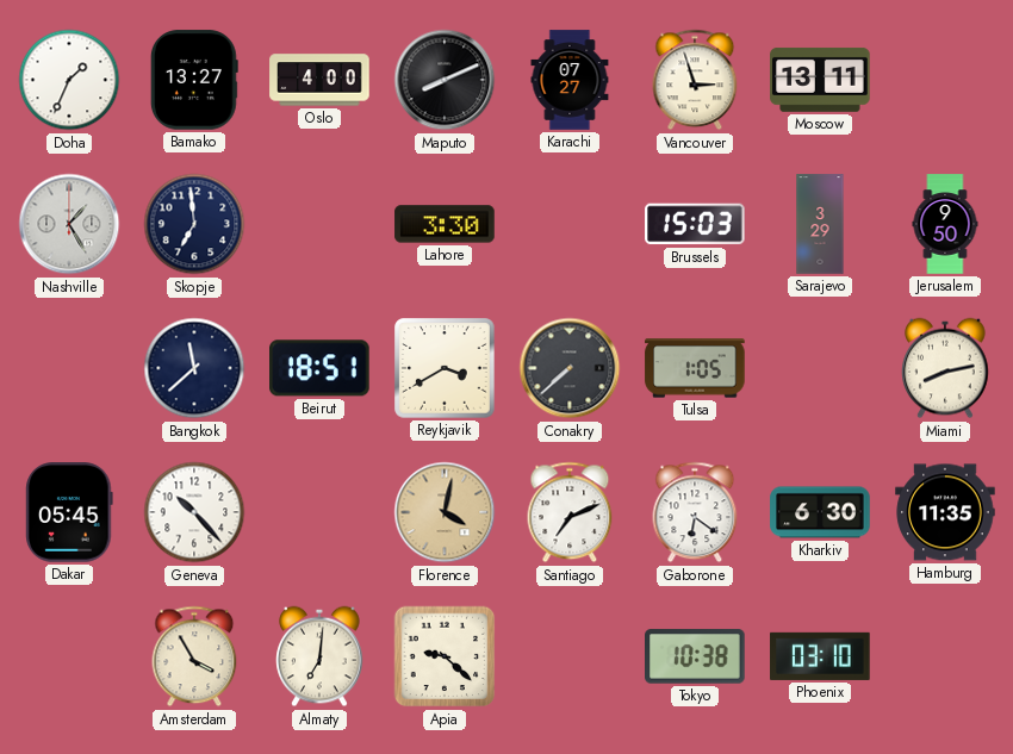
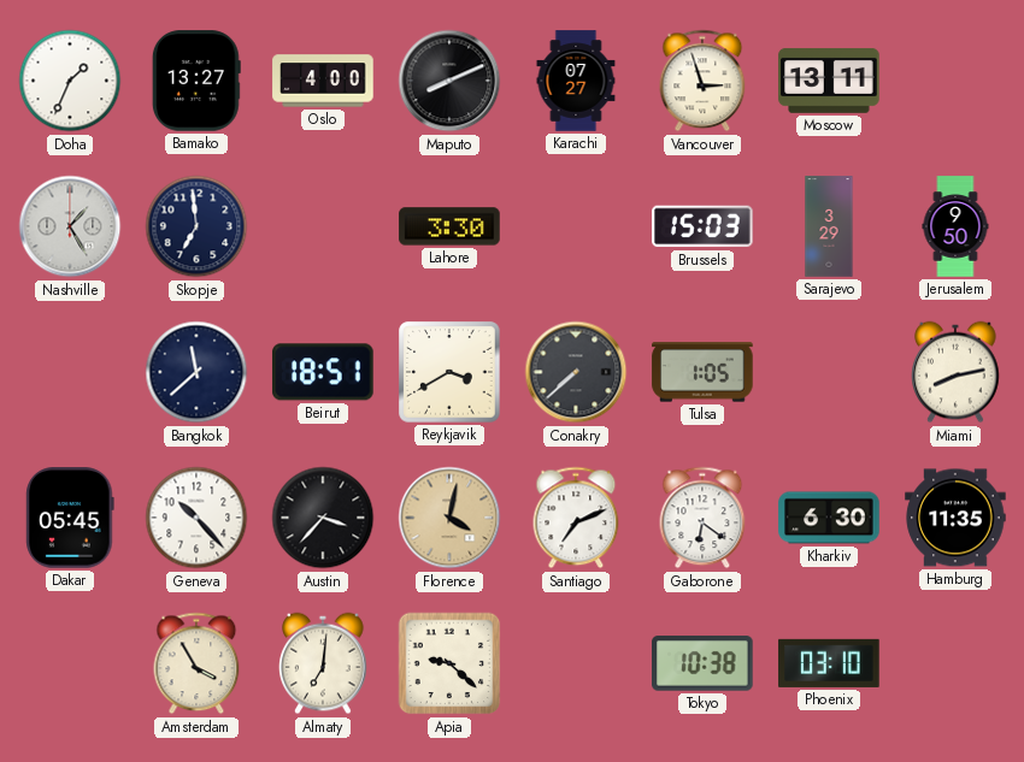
Austin: none -> 3:37 (323, 518)
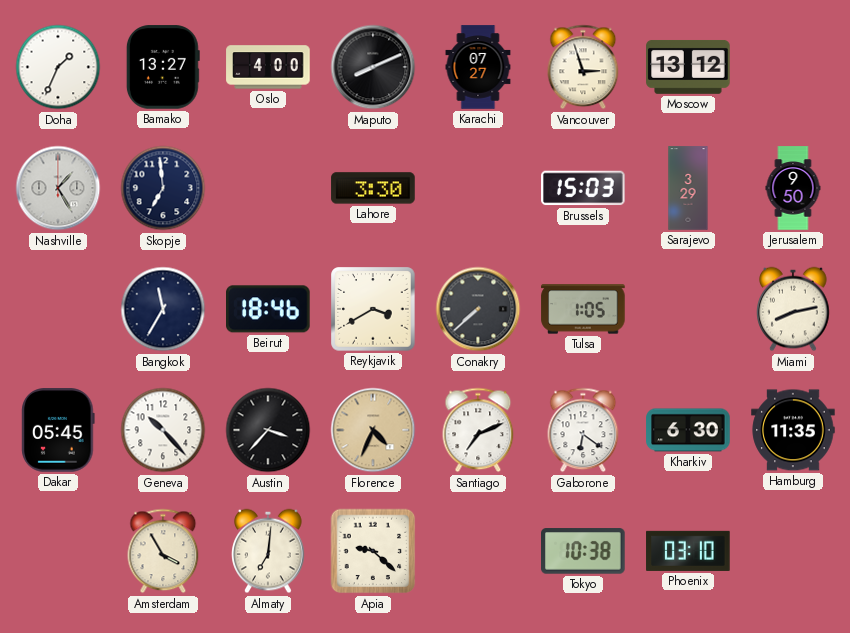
Moscow: 13:11 -> 13:12 (688, 67)
Bangkok: 11:38 -> 11:35 (163, 309)
Beirut: 18:51 -> 18:46 (269, 309)
Florence: 4:02 -> 4:34 (373, 430)
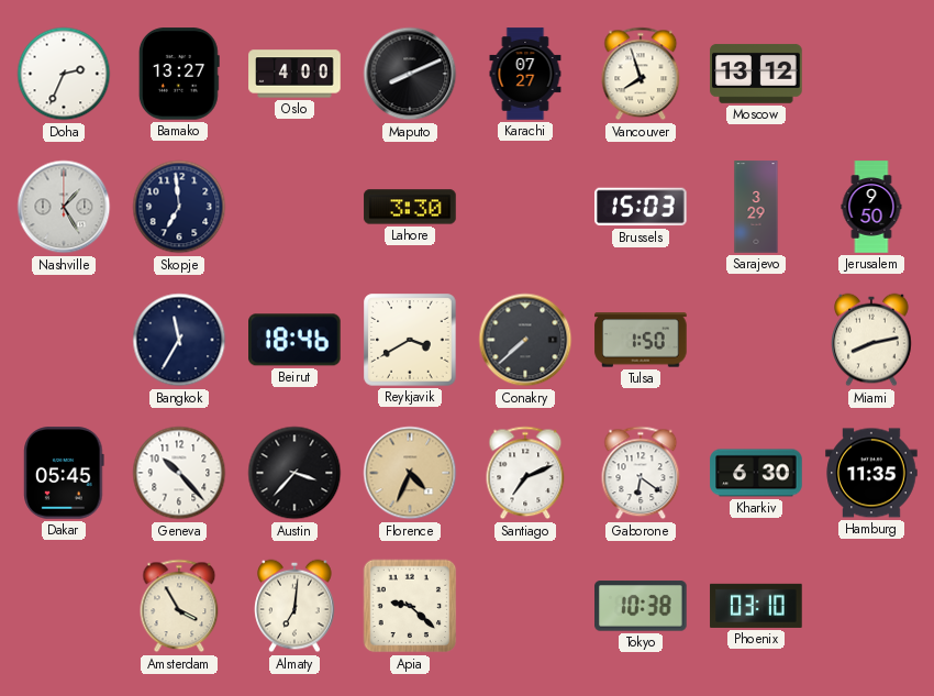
Doha: 1:34 -> 2:34 (64, 74)
Vancouver: 2:57 -> 7:57 (641, 74)
Tulsa: 1:05 -> 1:50 (641, 340)
